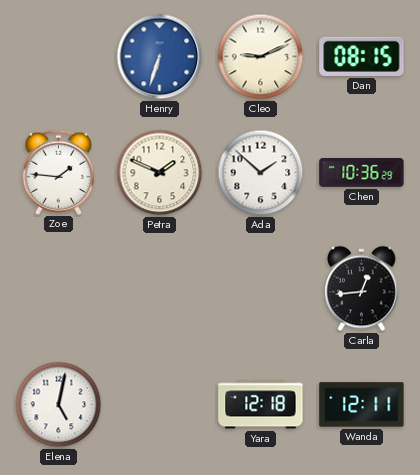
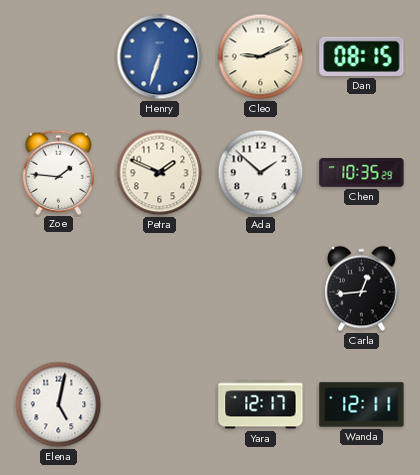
Chen: 10:36 -> 10:35 (362, 173)
Yara: 12:18 -> 12:17 (261, 405)
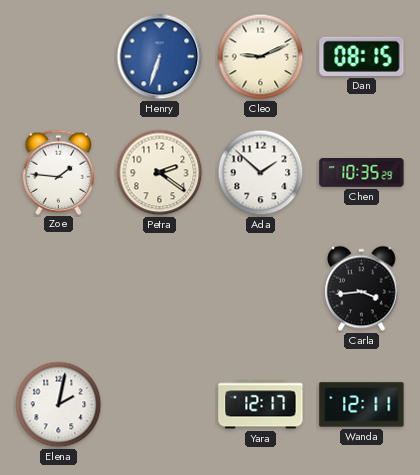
Petra: 1:49 -> 2:21 (160, 173)
Carla: 12:44 -> 3:44 (362, 289)
Elena: 5:02 -> 2:02 (59, 405)
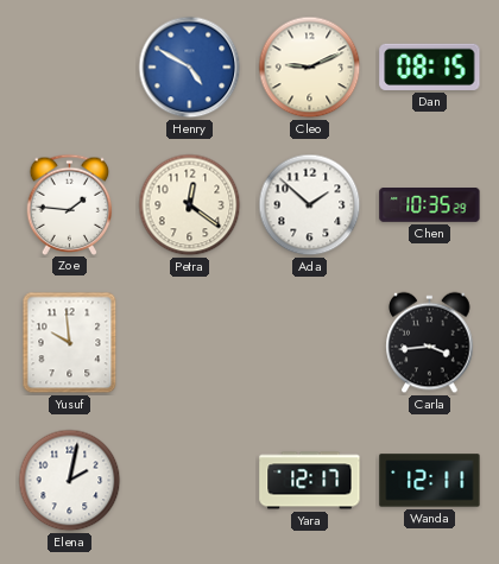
Henry: 6:33 -> 4:50 (190, 68)
Petra: 2:21 -> 12:21 (190, 205)
Yusuf: none -> 9:59 (70, 343)
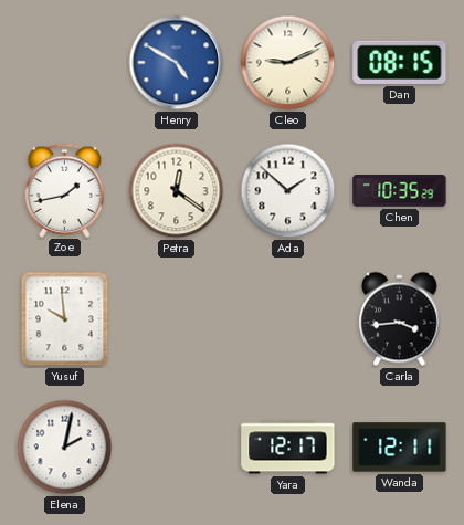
Zoe: 1:46 -> 1:43 (65, 190)
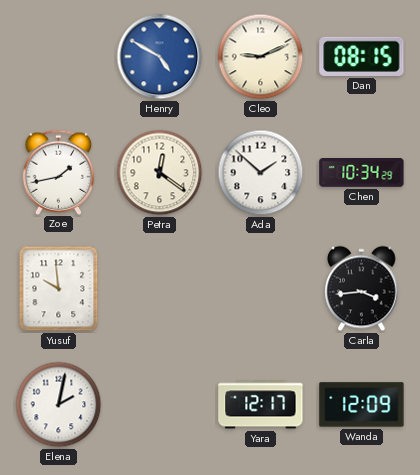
Chen: 10:35 -> 10:34 (362, 173)
Wanda: 12:11 -> 12:09 (362, 405)
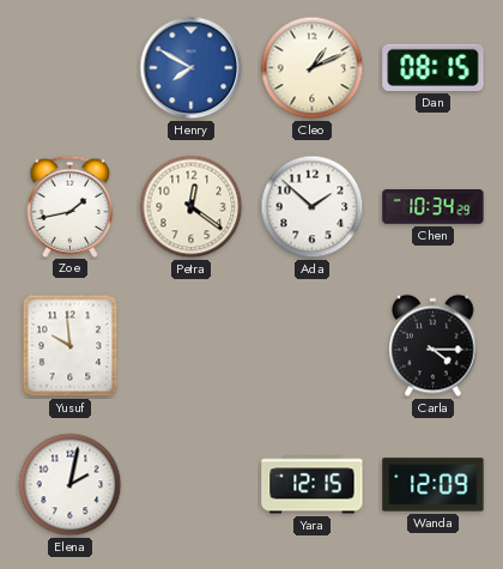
Henry: 4:50 -> 7:50 (192, 68)
Cleo: 9:11 -> 1:11 (313, 68)
Carla: 3:44 -> 4:15 (434, 346)
Yara: 12:17 -> 12:15 (313, 485)
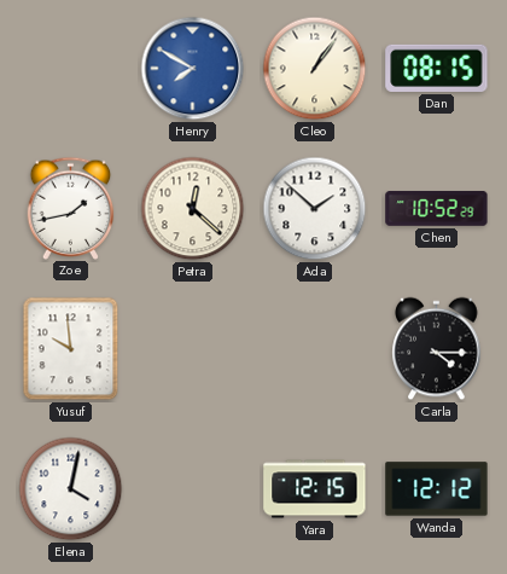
Cleo: 1:11 -> 1:06 (315, 69)
Petra: 12:21 -> 12:22 (193, 209)
Chen: 10:34 -> 10:52 (437, 209)
Elena: 2:02 -> 4:02 (71, 489)
Wanda: 12:09 -> 12:12 (437, 489)
